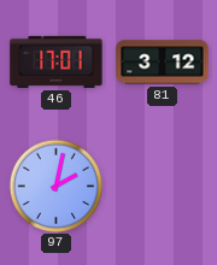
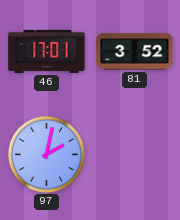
81: 3:12 -> 3:52 (135, 52)
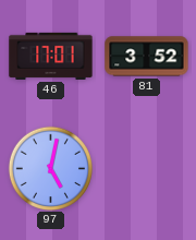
97: 2:02 -> 5:02 (50, 168)
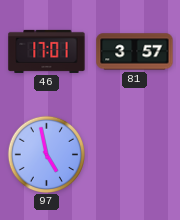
81: 3:52 -> 3:57 (135, 52)
97: 5:02 -> 4:58 (46, 154)
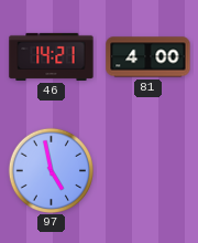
46: 17:01 -> 14:21 (52, 56)
81: 3:57 -> 4:00 (148, 57)
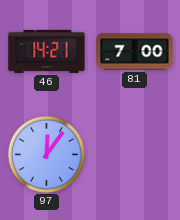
81: 4:00 -> 7:00 (135, 52)
97: 4:58 -> 12:06 (46, 154)
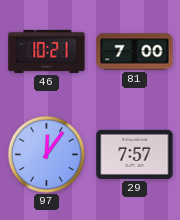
46: 14:21 -> 10:21 (47, 51)
29: none -> 7:57 (135, 154)
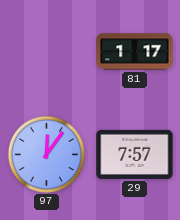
46: 10:21 -> none (47, 51)
81: 7:00 -> 1:17 (135, 52)
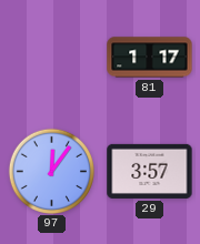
29: 7:57 -> 3:57 (150, 171)
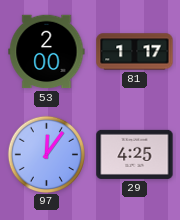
53: none -> 2:00 (47, 52)
29: 3:57 -> 4:25 (135, 154)
